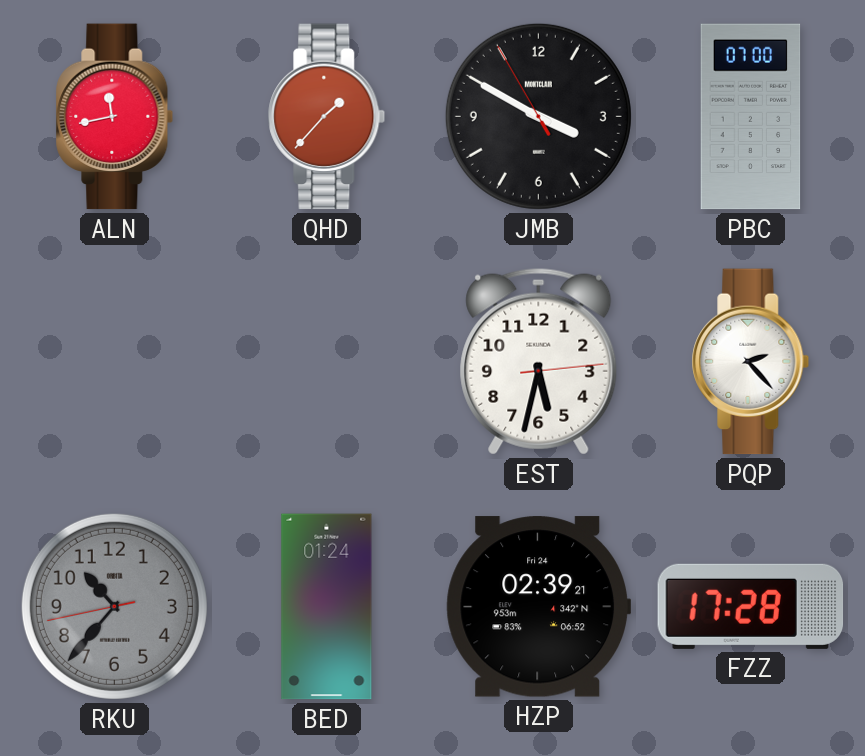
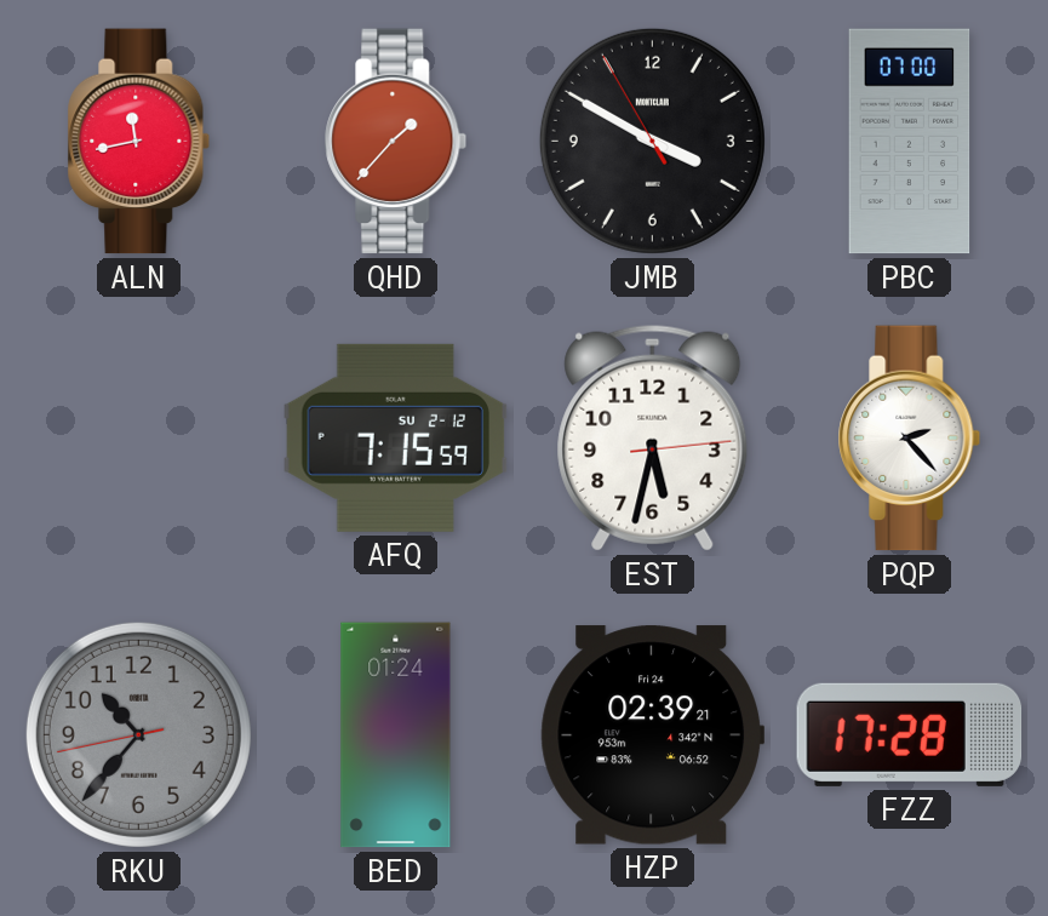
AFQ: none -> 7:15 (396, 437)
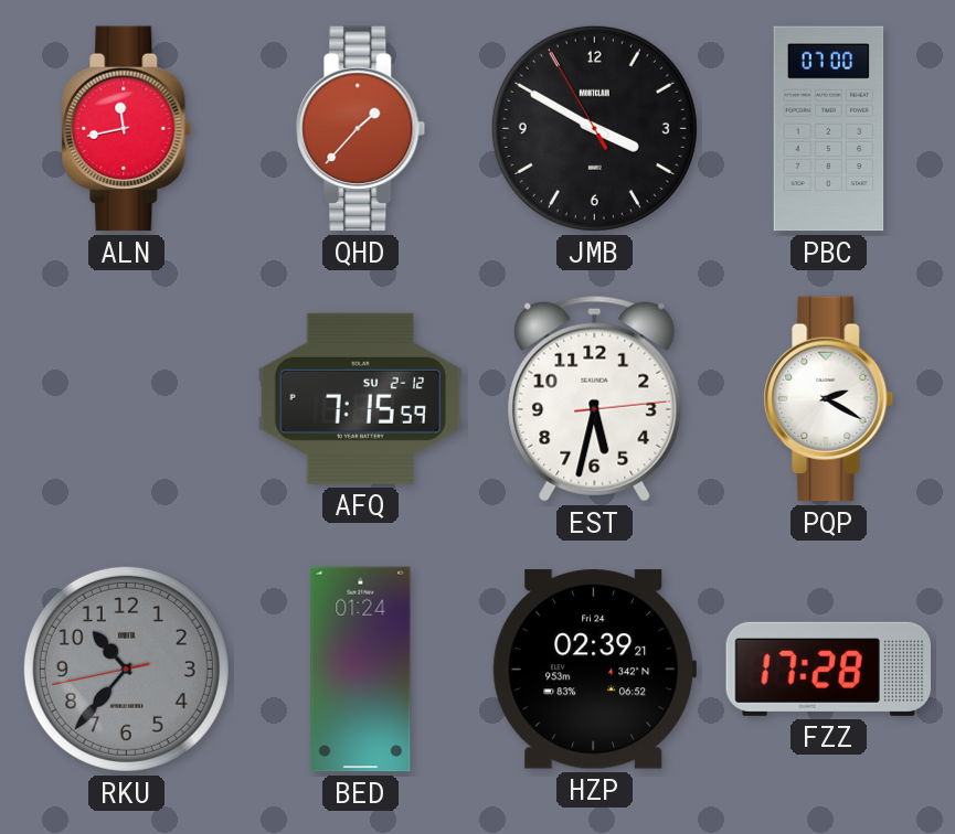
PQP: 2:23 -> 2:20 (829, 399)
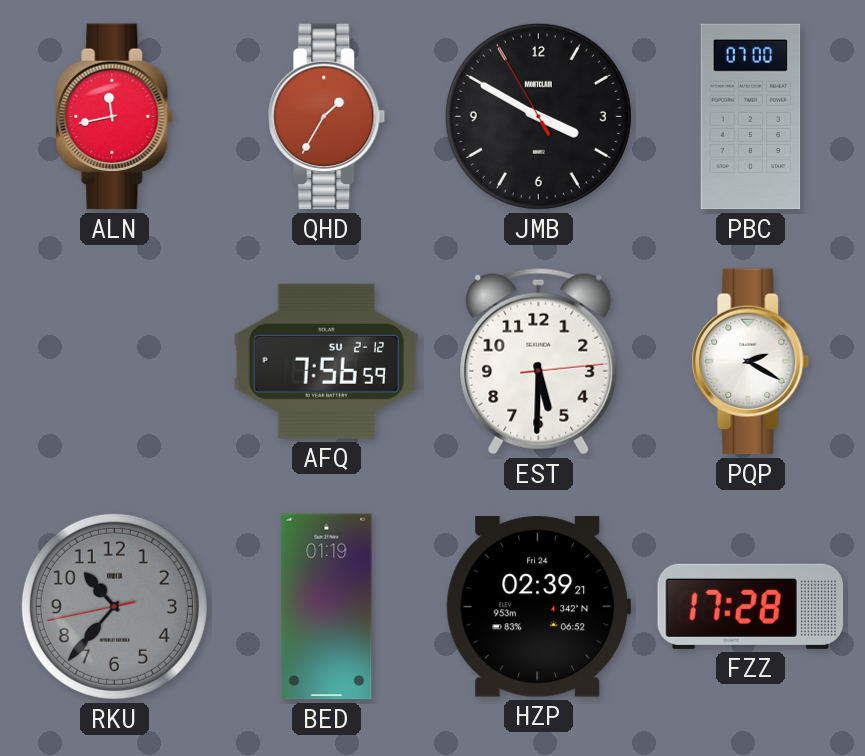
QHD: 1:37 -> 1:35 (327, 117)
AFQ: 7:15 -> 7:56 (327, 361)
EST: 5:32 -> 5:30 (539, 361)
BED: 01:24 -> 01:19 (327, 607)
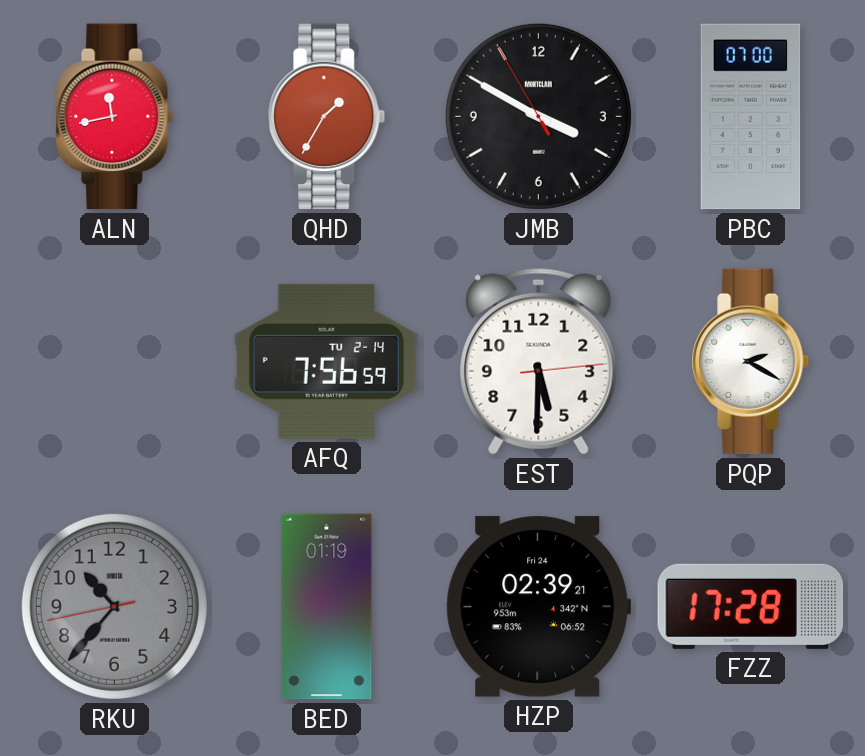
AFQ date: SU 2-12 -> TU 2-14 (327, 361)
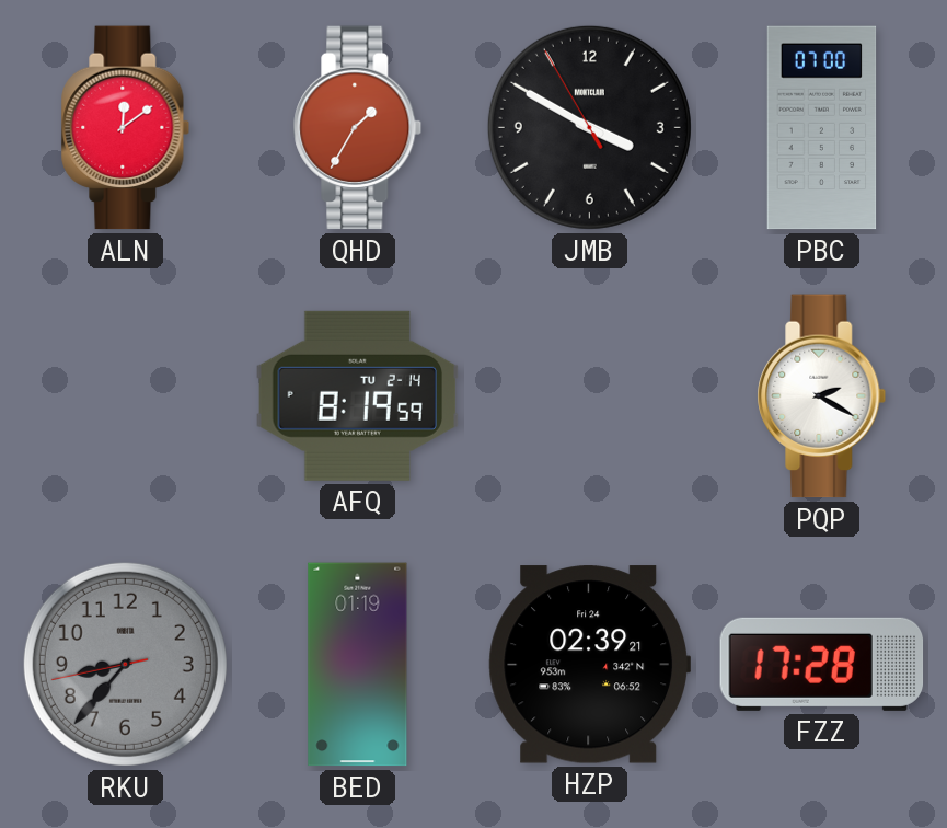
ALN: 11:43 -> 12:09 (126, 128)
AFQ: 7:56 -> 8:19 (358, 395)
EST: 5:30 -> none (539, 361)
RKU: 10:36 -> 8:36 (125, 664)
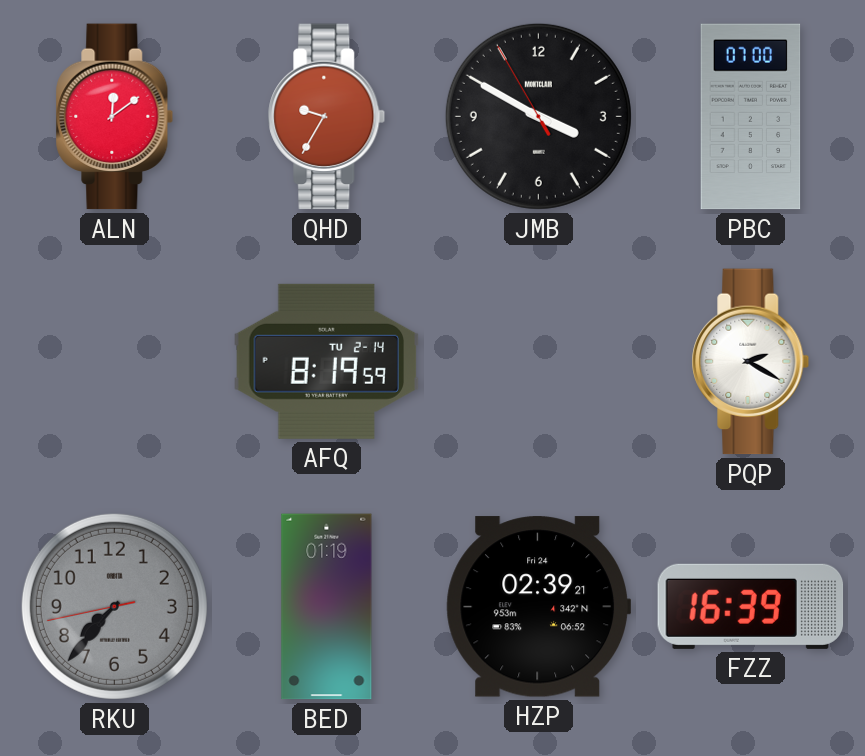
QHD: 1:35 -> 9:35 (327, 117)
RKU: 8:36 -> 7:36 (114, 606)
FZZ: 17:28 -> 16:39 (751, 606)
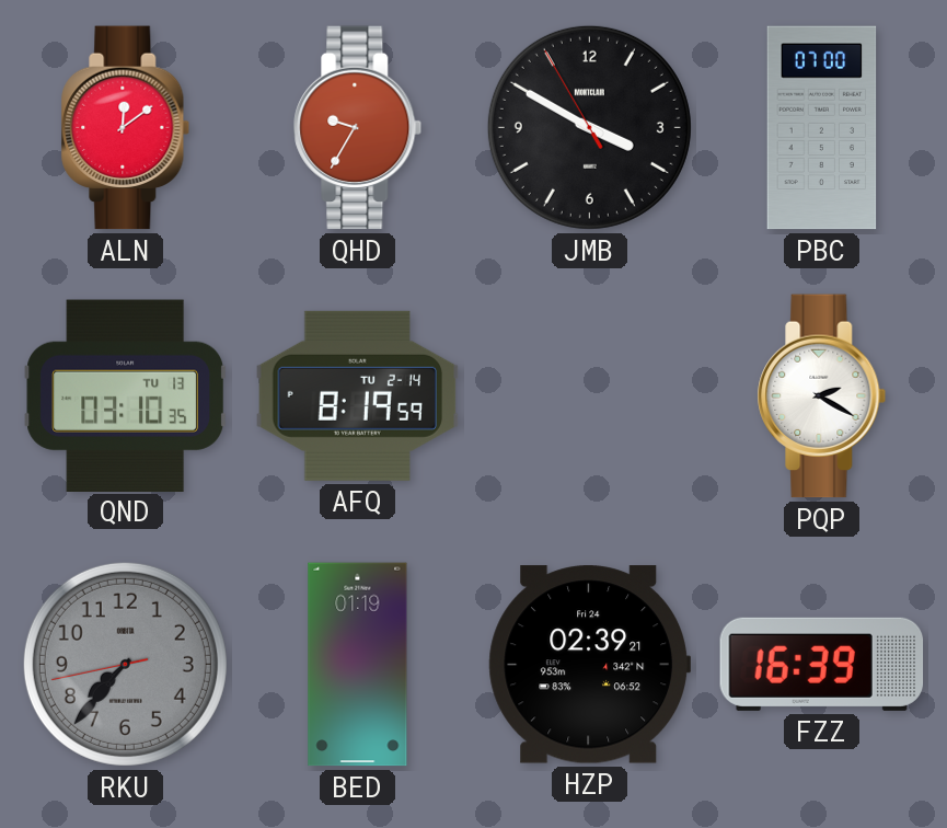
QND: none -> 03:10 (126, 395)
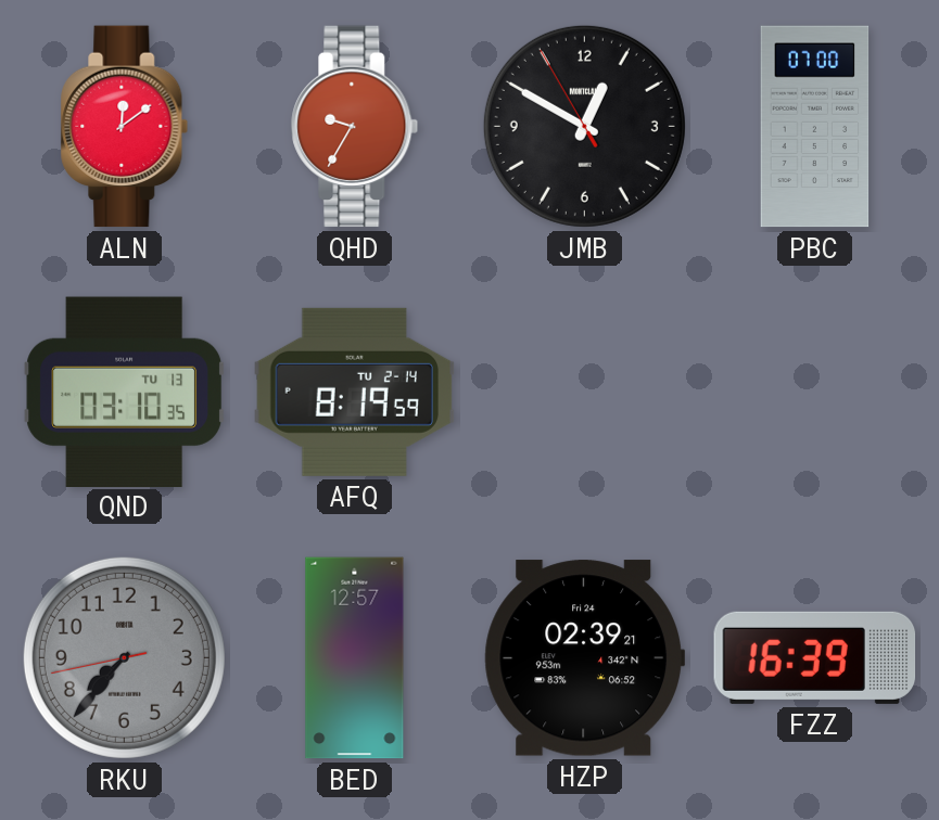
JMB: 3:49 -> 12:49 (584, 126)
PQP: 2:20 -> none (822, 396)
BED: 01:19 -> 12:57 (355, 658)
